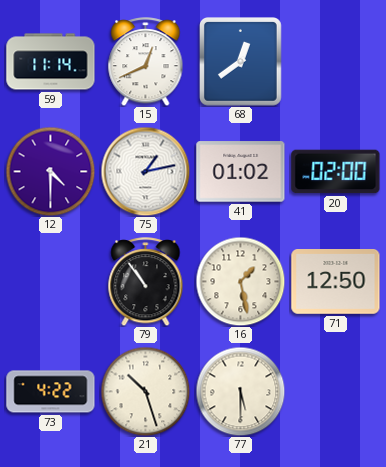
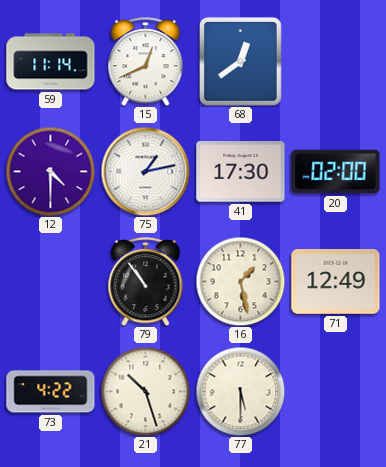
41: 01:02 -> 17:30 (241, 172)
71: 12:50 -> 12:49 (336, 282)
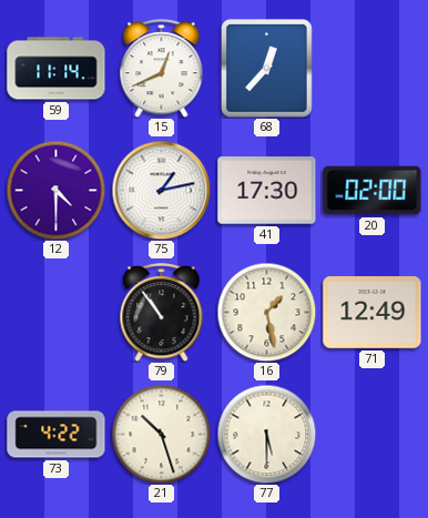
68: 12:39 -> 12:37 (267, 69)
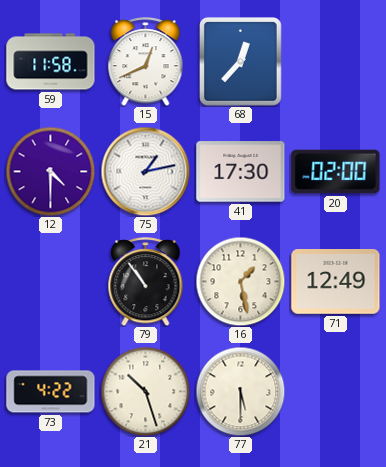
59: 11:14 -> 11:58 (51, 62)
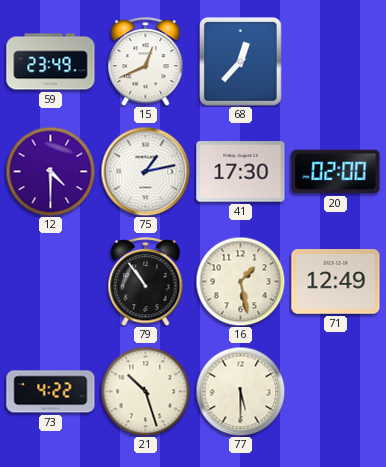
59: 11:58 -> 23:49 (51, 62)
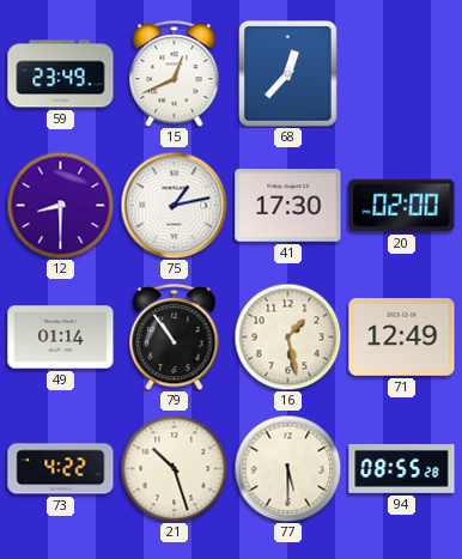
12: 4:30 -> 8:30 (60, 205)
49: none -> 01:14 (61, 338)
94: none -> 08:55 (402, 468)
